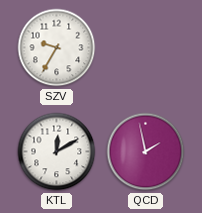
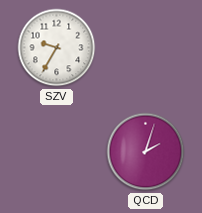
KTL: 12:10 -> none (57, 152)
QCD: 1:58 -> 2:03 (146, 152)
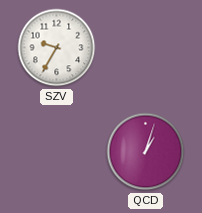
QCD: 2:03 -> 1:03 (146, 152)
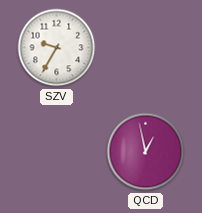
QCD: 1:03 -> 12:58 (146, 152)
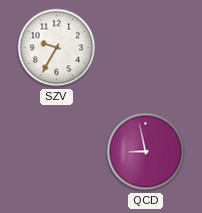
QCD: 12:58 -> 8:58 (146, 152)
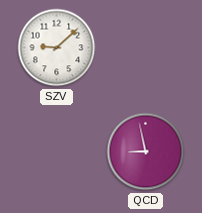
SZV: 9:35 -> 9:08 (57, 48)
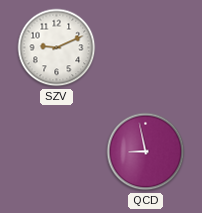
SZV: 9:08 -> 9:11 (57, 48)
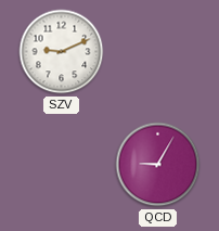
QCD: 8:58 -> 9:05 (158, 165)
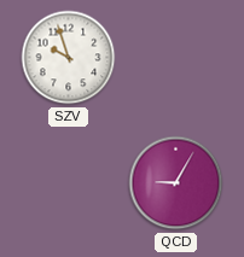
SZV: 9:11 -> 9:57 (69, 58)
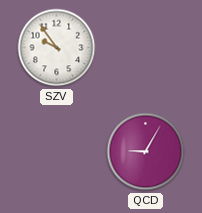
SZV: 9:57 -> 9:54 (57, 48)
